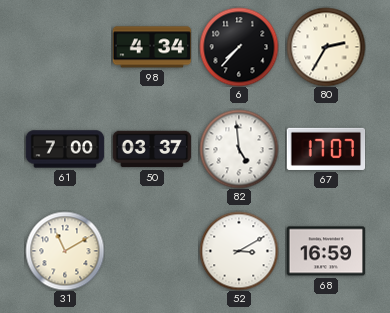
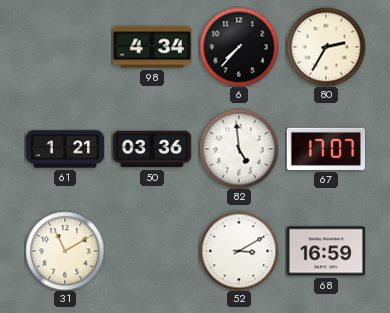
61: 7:00 -> 1:21 (65, 149)
50: 03:37 -> 03:36 (152, 149)
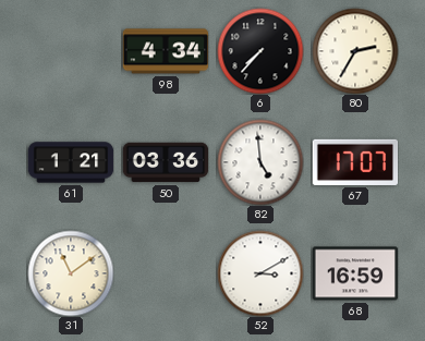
31: 11:10 -> 11:09 (71, 273)
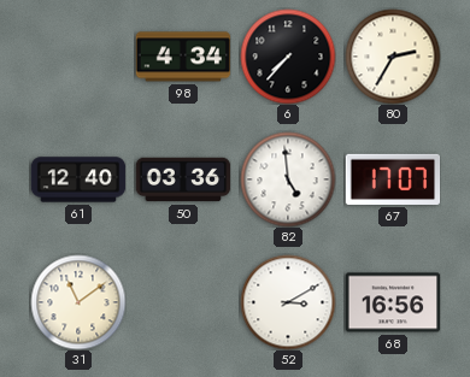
61: 1:21 -> 12:40 (78, 179)
68: 16:59 -> 16:56 (393, 302)
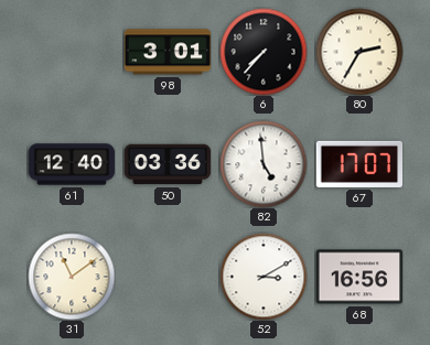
98: 4:34 -> 3:01 (168, 52)
